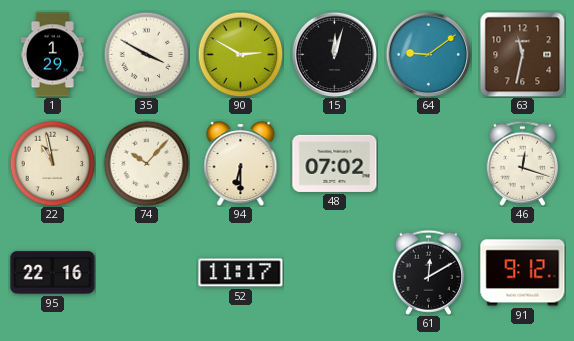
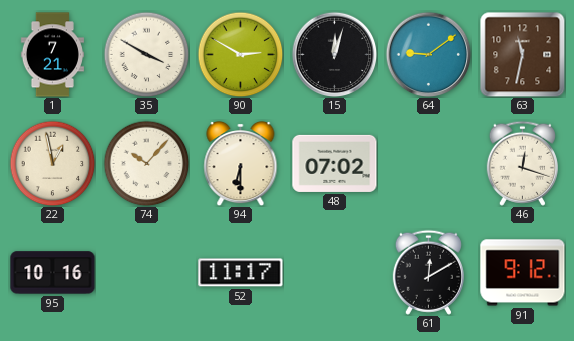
1: 1:29 -> 7:21 (52, 55)
22: 10:58 -> 12:58 (52, 163)
95: 22:16 -> 10:16 (53, 273)
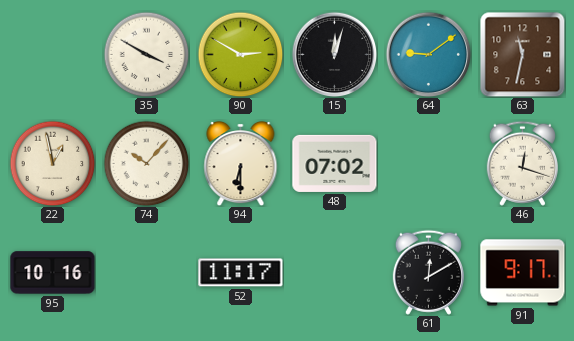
1: 7:21 -> none (52, 55)
91: 9:12 -> 9:17 (523, 273)
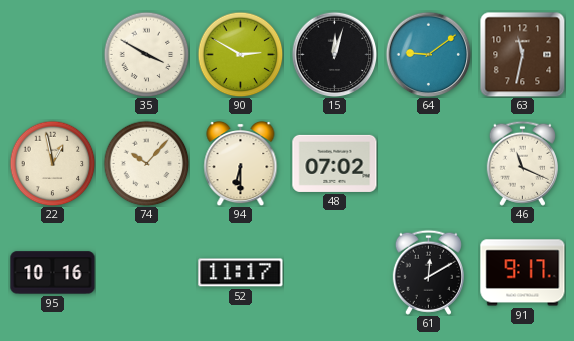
46: 12:18 -> 11:19 (522, 163)
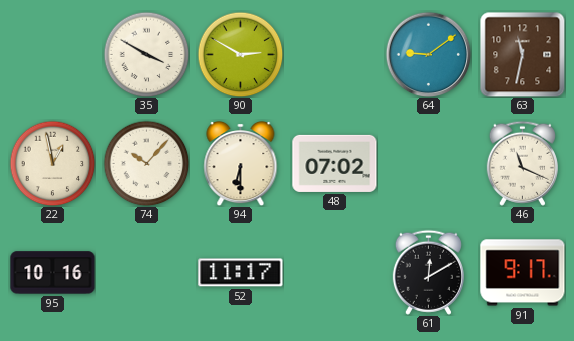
15: 12:03 -> none (334, 54)
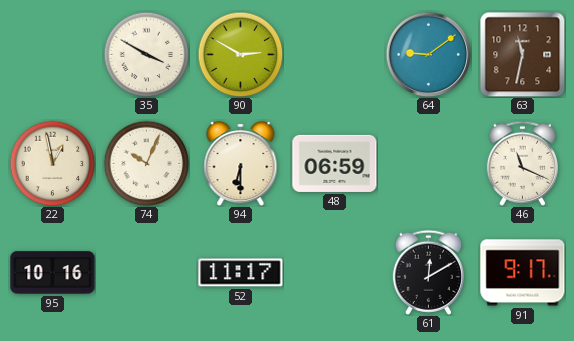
74: 10:07 -> 10:04 (146, 163)
48: 07:02 -> 06:59 (335, 163)
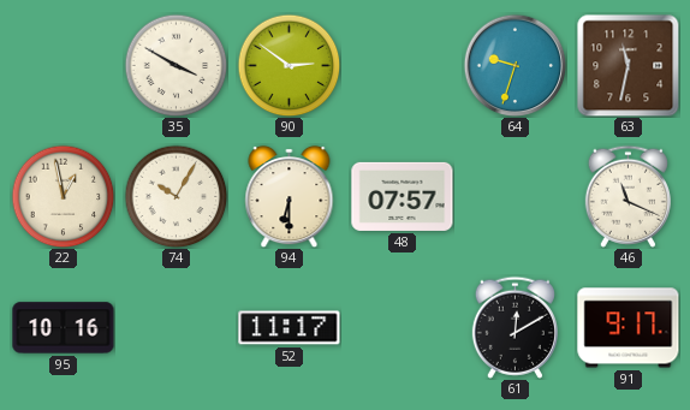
90: 2:50 -> 2:51 (289, 65)
64: 9:09 -> 9:33 (514, 65)
74: 10:04 -> 10:05 (176, 196)
48: 06:59 -> 07:57 (403, 196)
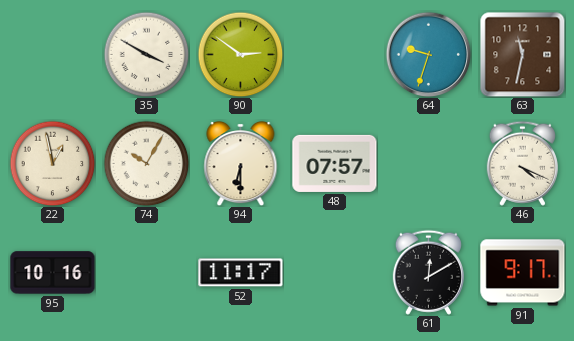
46: 11:19 -> 4:19 (522, 163)
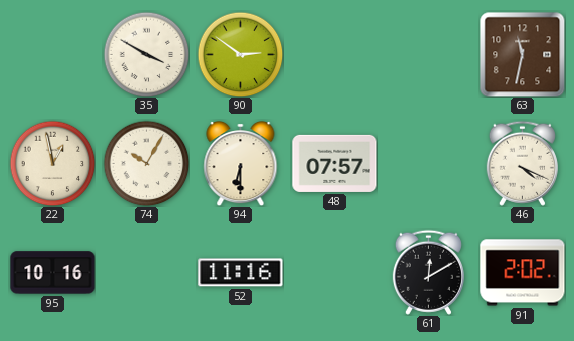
64: 9:33 -> none (428, 54)
52: 11:17 -> 11:16 (241, 273)
91: 9:17 -> 2:02 (523, 273)
